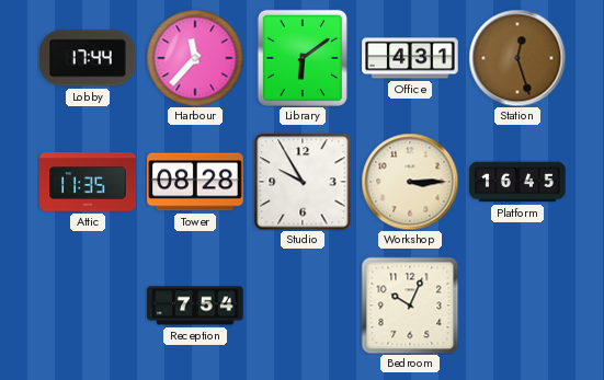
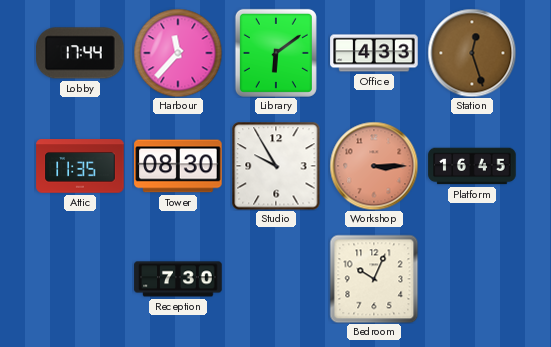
Office: 4:31 -> 4:33 (374, 53)
Tower: 08:28 -> 08:30 (178, 166)
Workshop dial: cream -> salmon (374, 166)
Reception: 7:54 -> 7:30 (178, 279)
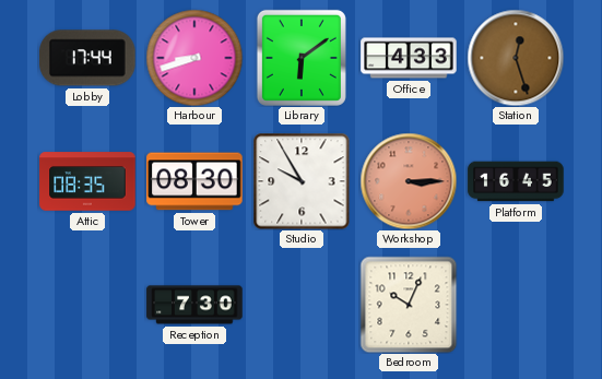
Harbour: 11:37 -> 8:42 (194, 58)
Attic: 11:35 -> 08:35 (87, 181)
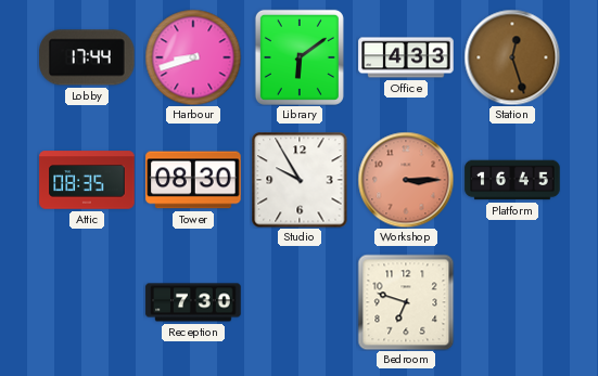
Bedroom: 10:04 -> 6:48 (406, 302)
